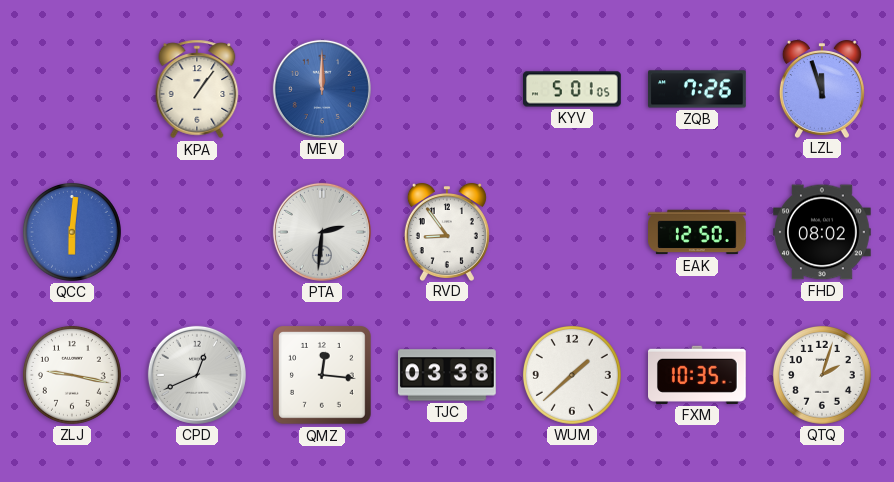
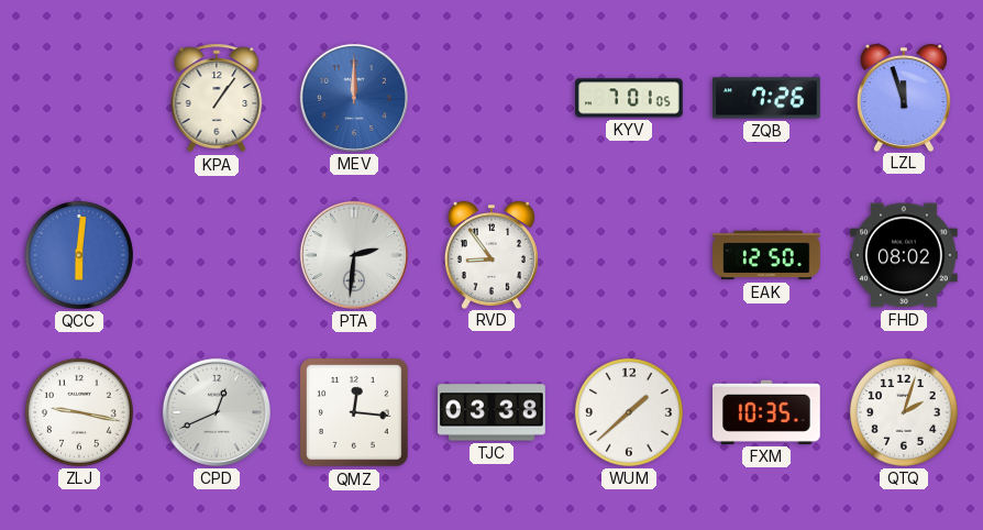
KYV: 5:01 -> 7:01 (630, 98)
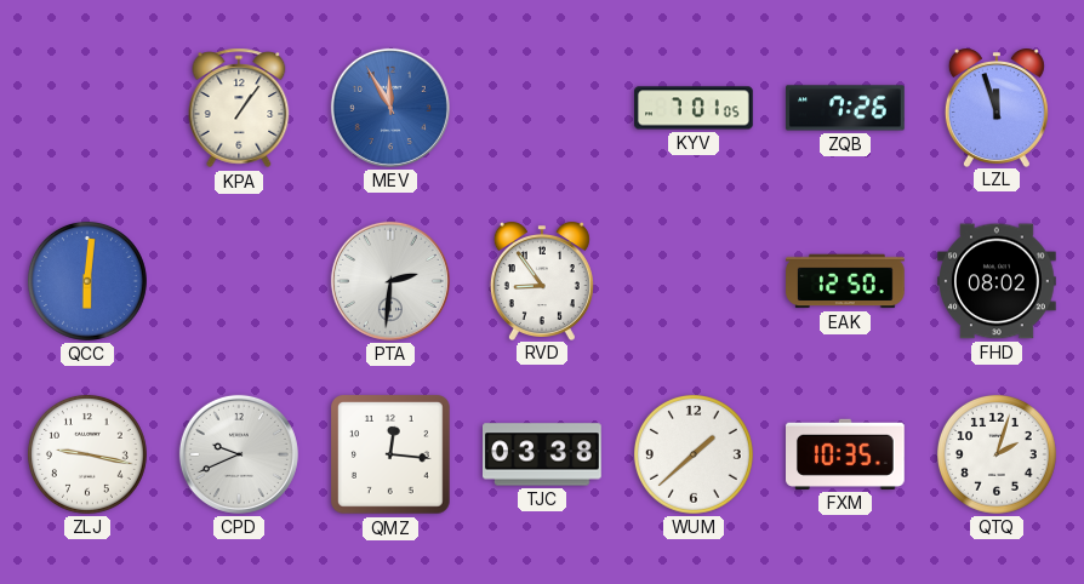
MEV: 12:00 -> 11:55 (390, 108)
CPD: 12:41 -> 9:41 (239, 454)
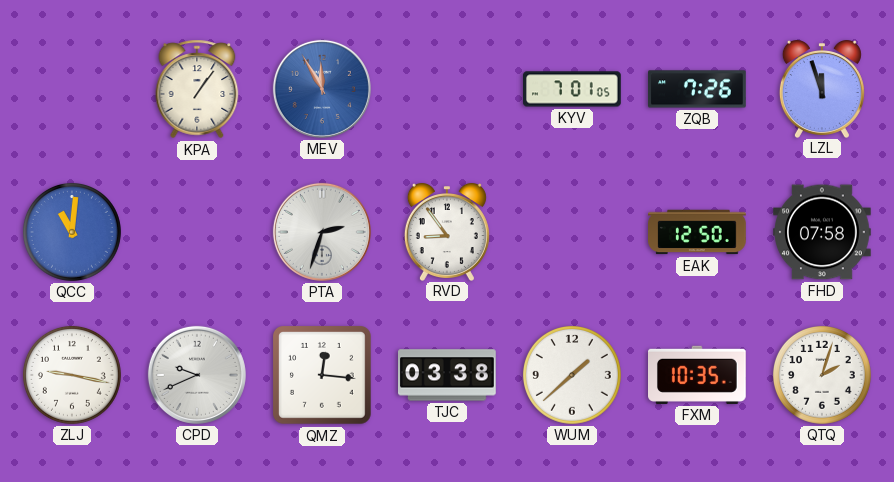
QCC: 6:01 -> 11:01 (72, 232)
PTA: 2:31 -> 2:33 (322, 232)
FHD: 08:02 -> 07:58 (822, 232)
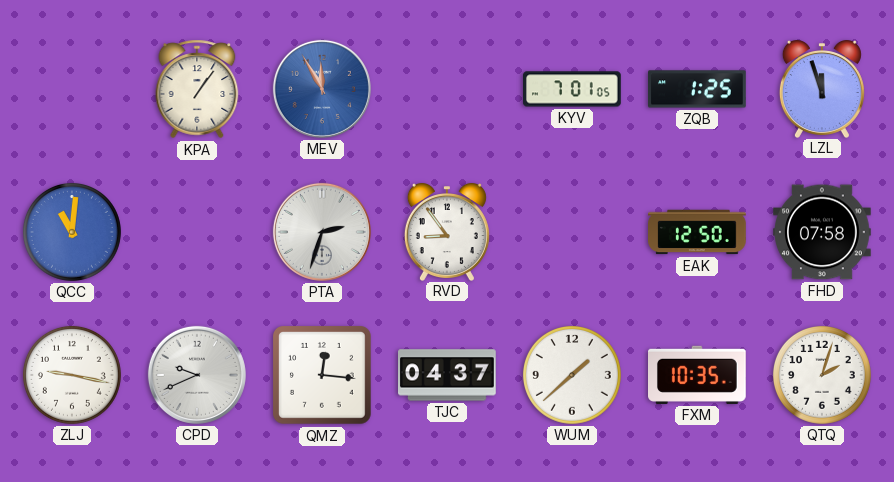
ZQB: 7:26 -> 1:25 (697, 89)
TJC: 03:38 -> 04:37 (447, 375)
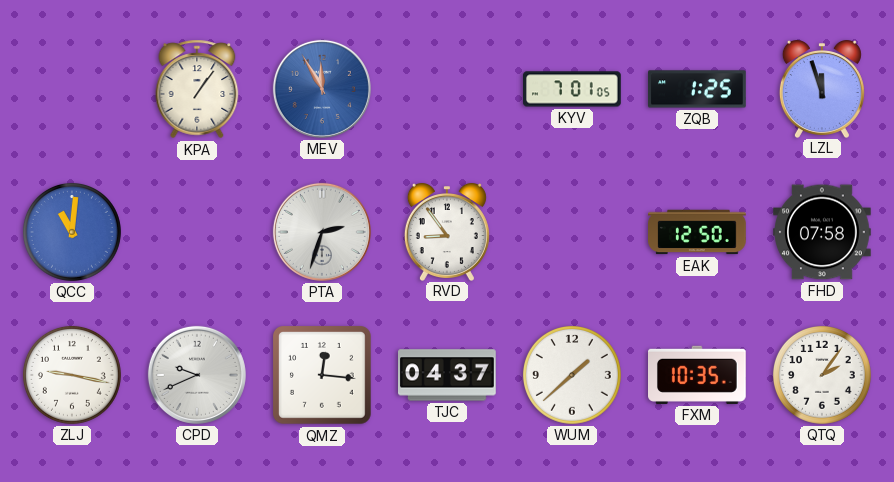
QTQ: 2:03 -> 2:06 (822, 375)
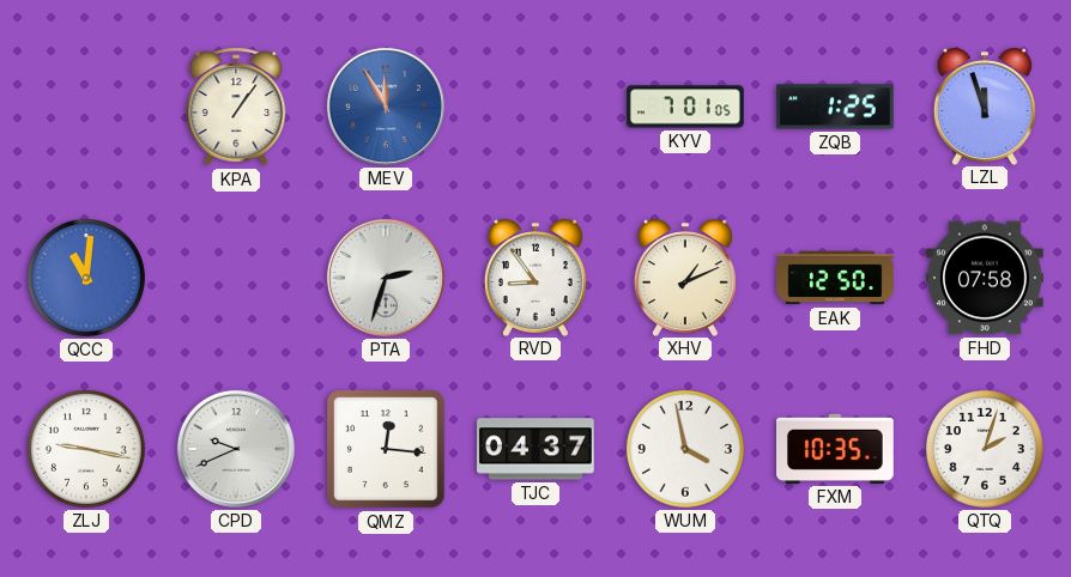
XHV: none -> 1:11 (685, 278)
WUM: 1:38 -> 3:58 (685, 449)
QTQ: 2:06 -> 2:03 (985, 449)
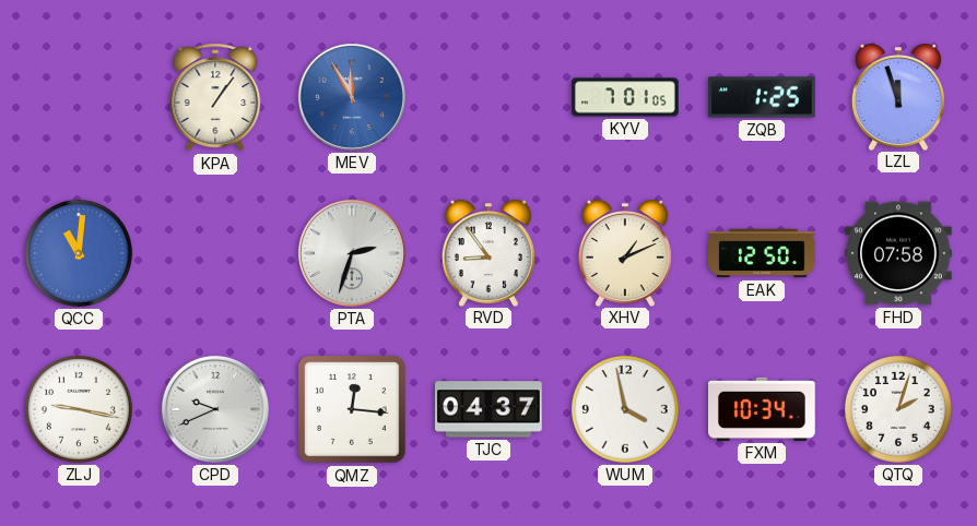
FXM: 10:35 -> 10:34 (763, 409)
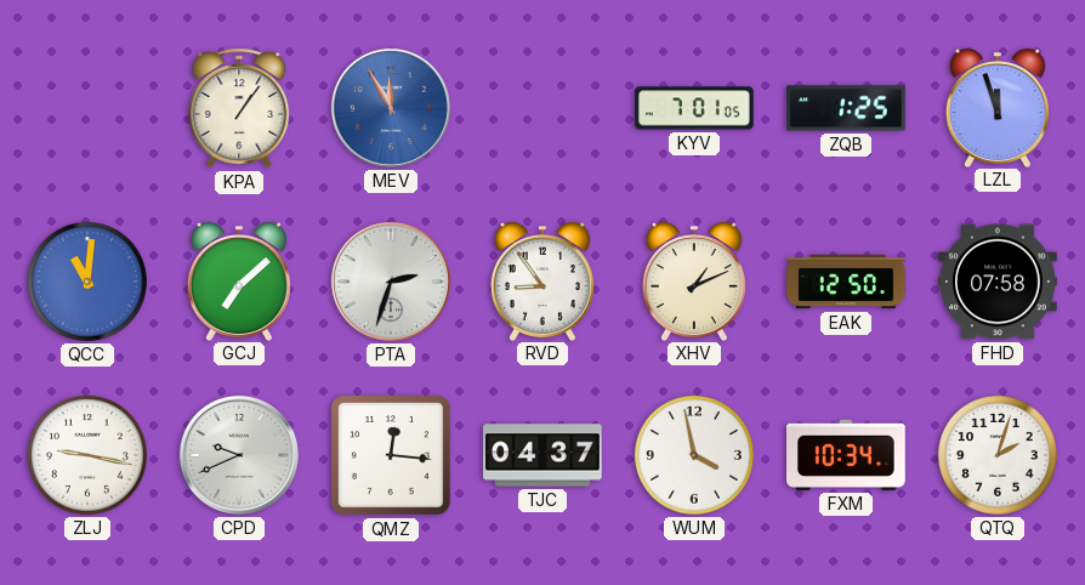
GCJ: none -> 7:08 (239, 282)
